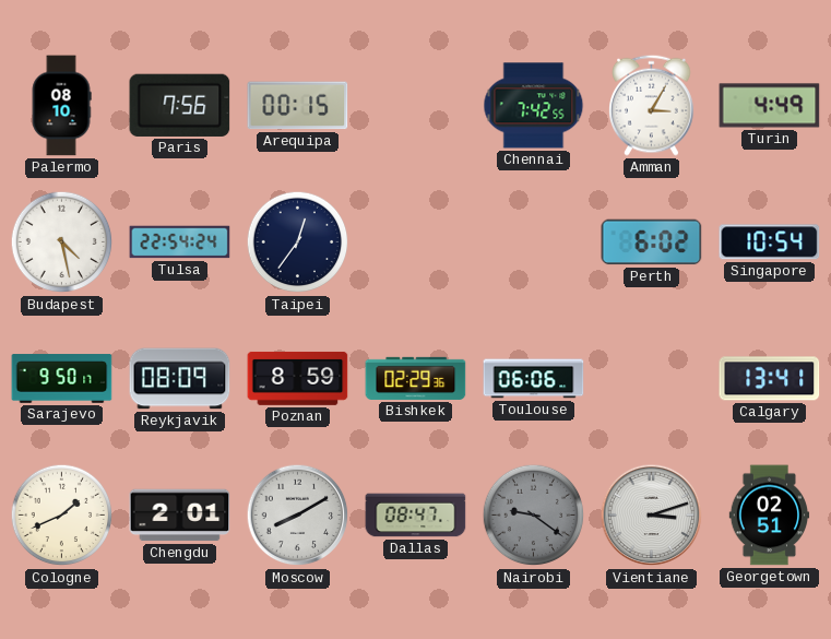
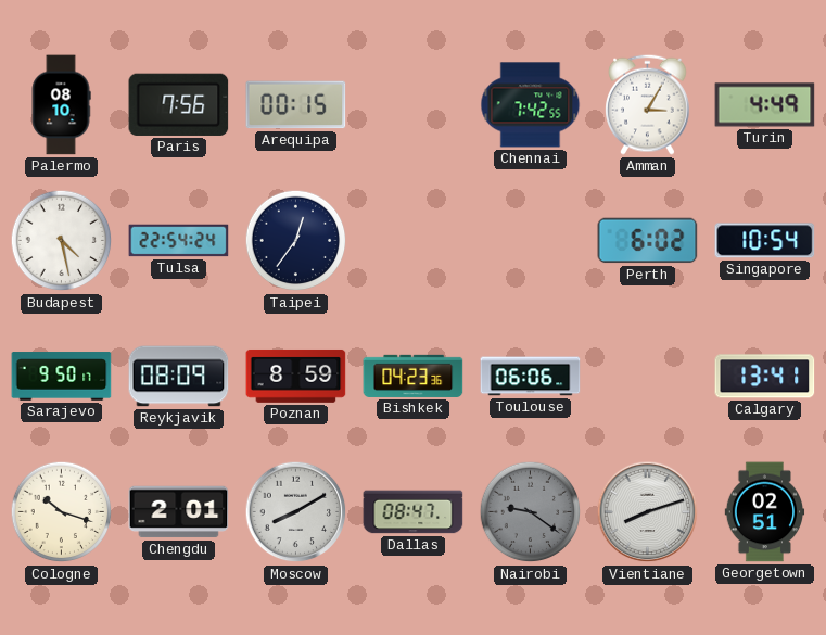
Bishkek: 02:29 -> 04:23 (414, 376)
Cologne: 1:41 -> 10:18 (62, 512)
Vientiane: 3:12 -> 8:12 (648, 512)
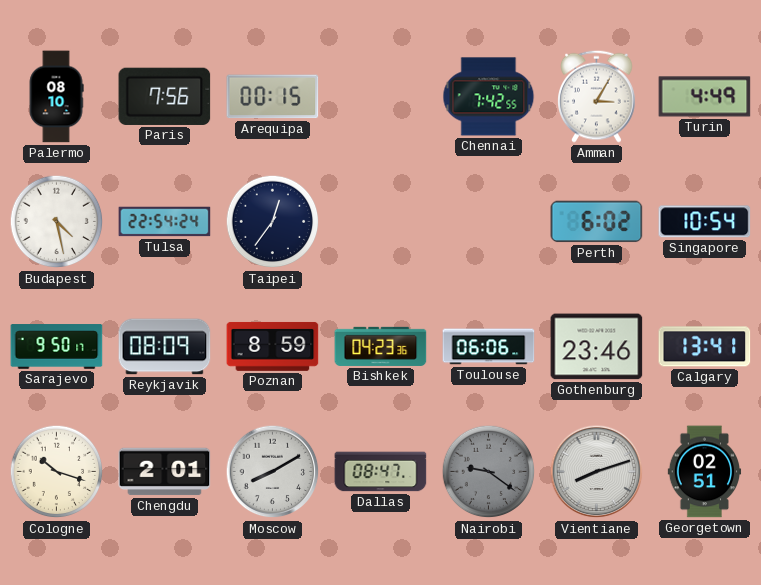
Gothenburg: none -> 23:46 (597, 347)
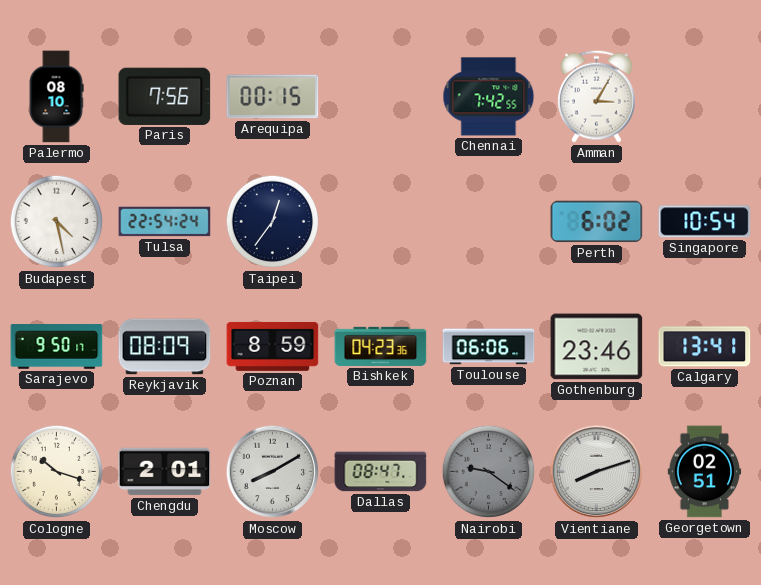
Turin: 4:49 -> none (705, 97)
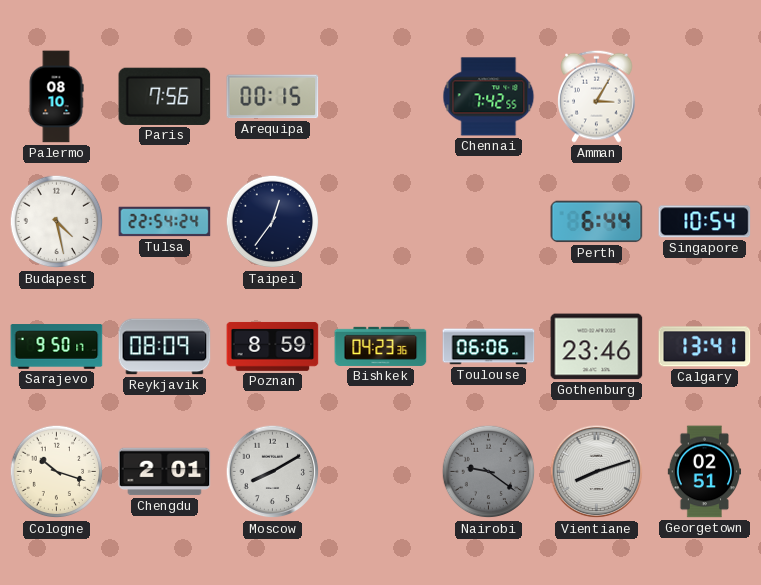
Perth: 6:02 -> 6:44 (597, 222)
Dallas: 08:47 -> none (381, 472)
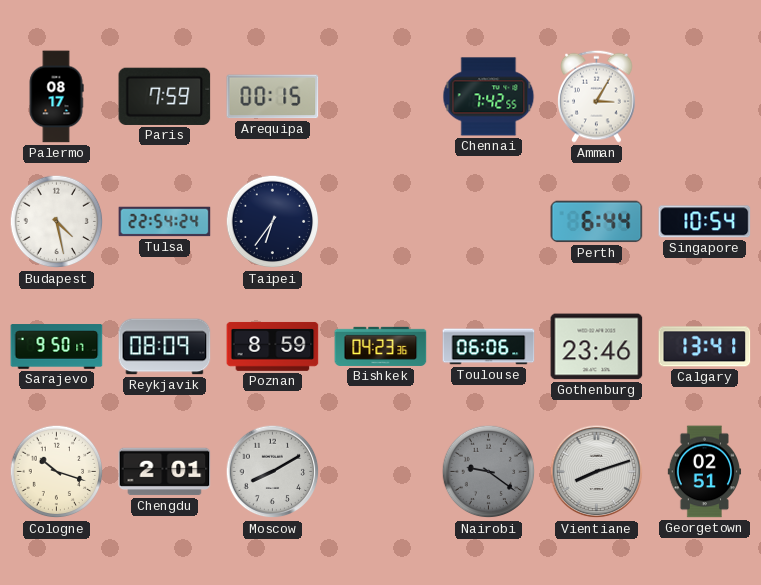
Palermo: 08:10 -> 08:17 (56, 97)
Paris: 7:56 -> 7:59 (165, 96)
Taipei: 12:36 -> 6:36 (273, 222)
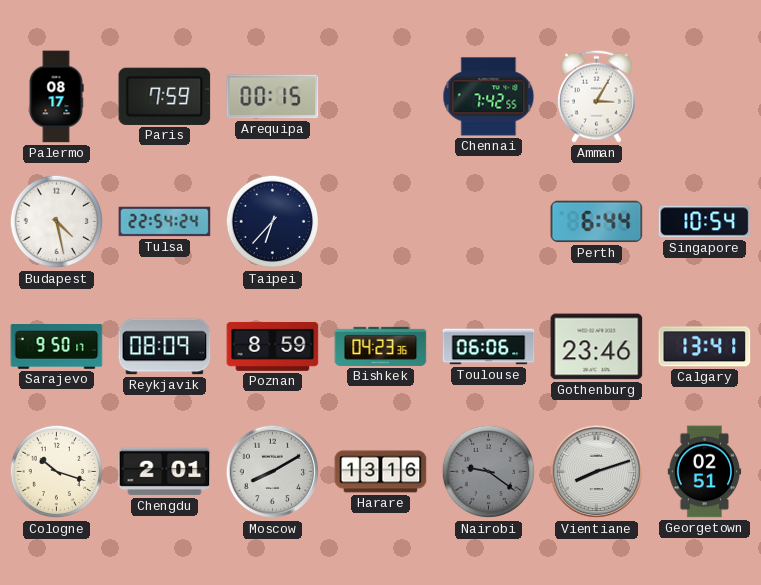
Taipei: 6:36 -> 6:37 (273, 222)
Harare: none -> 13:16 (381, 472)
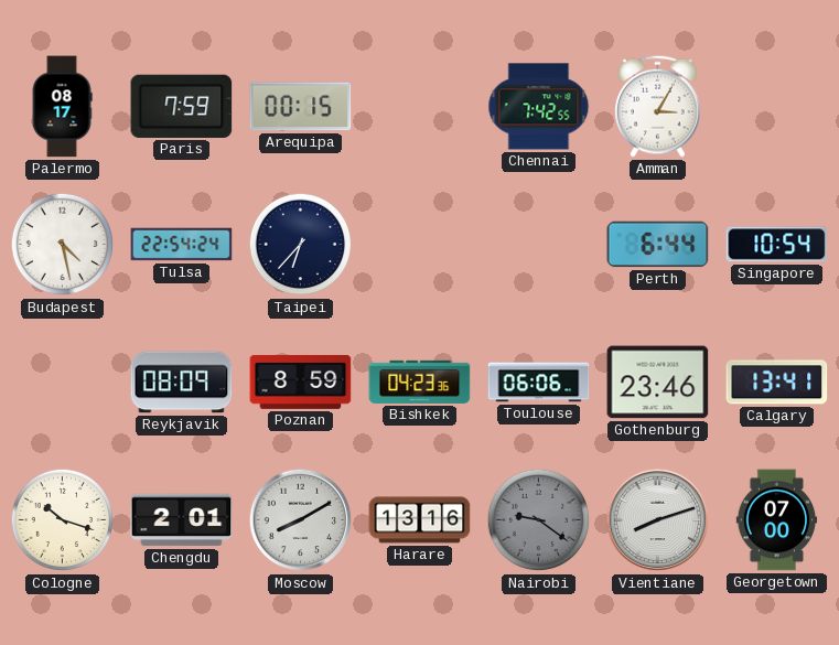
Sarajevo: 9:50 -> none (57, 347)
Georgetown: 02:51 -> 07:00 (777, 520)
